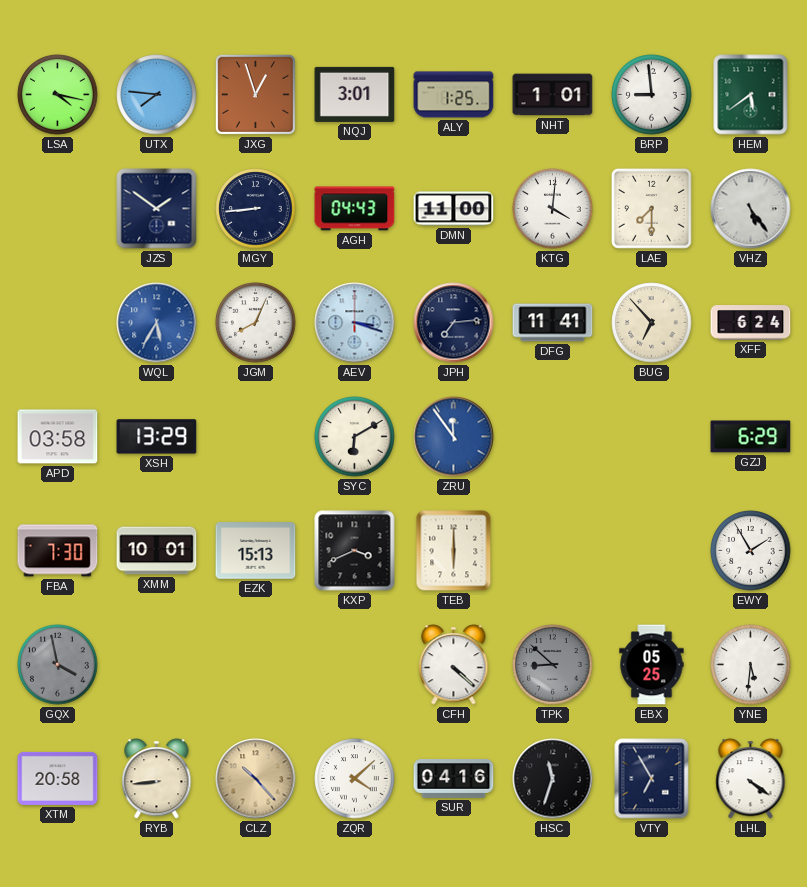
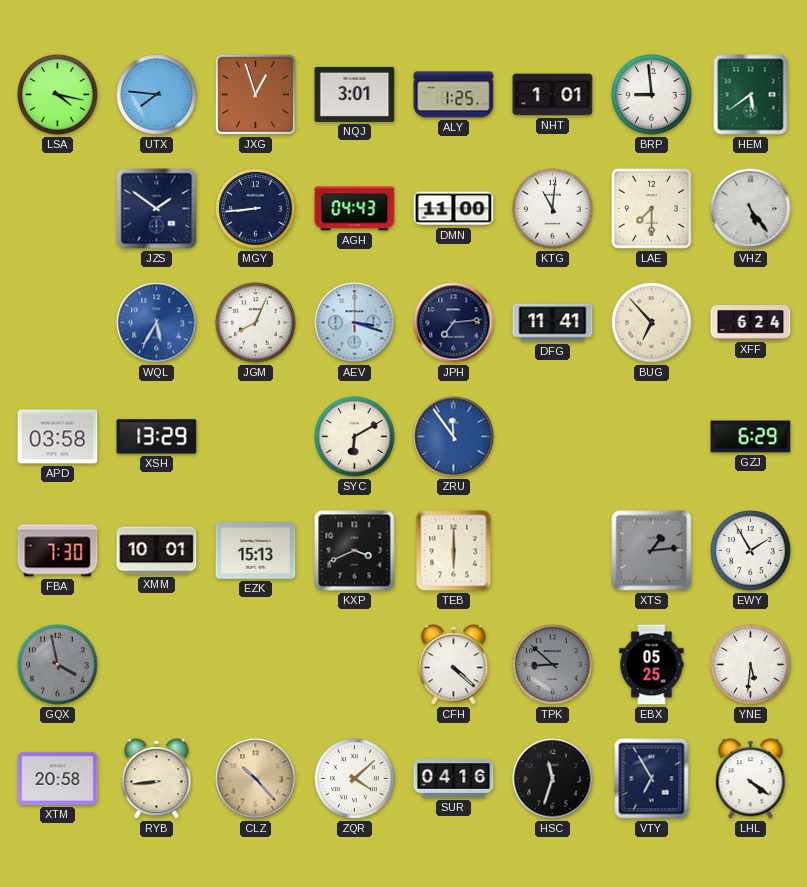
KTG: 4:01 -> 11:01 (553, 209)
XTS: none -> 1:14 (652, 551)
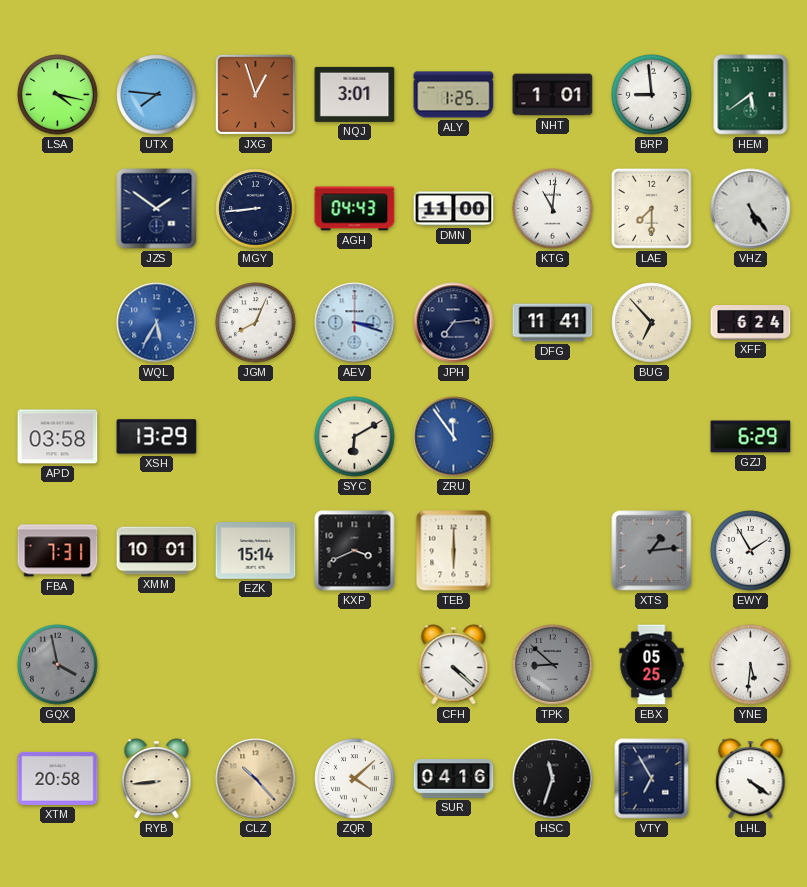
FBA: 7:30 -> 7:31 (58, 551)
EZK: 15:13 -> 15:14 (256, 551)
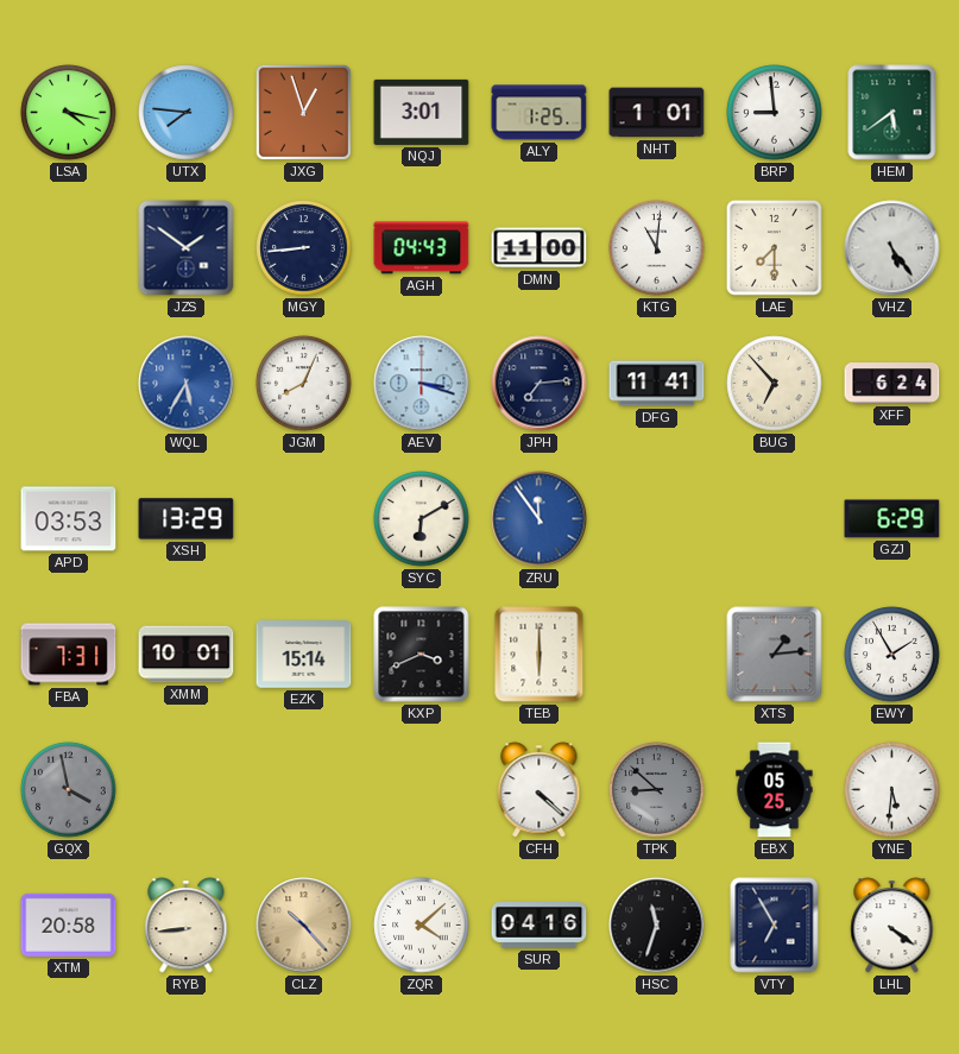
APD: 03:58 -> 03:53 (69, 519)
